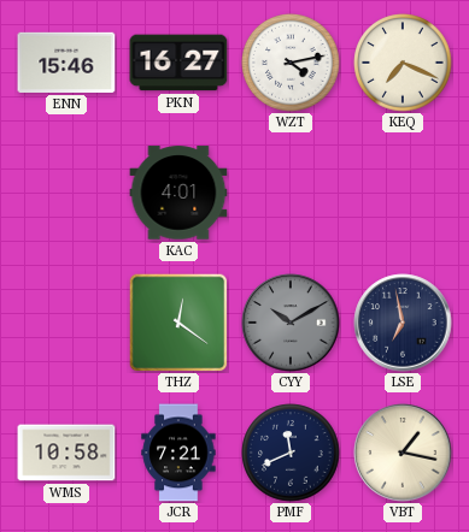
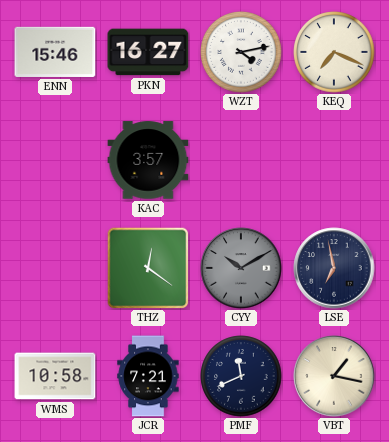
KAC: 4:01 -> 3:57 (148, 160)
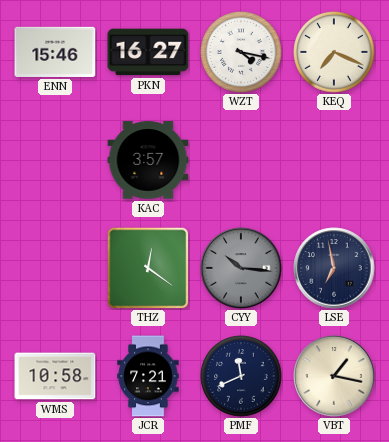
WZT: 4:13 -> 4:17 (241, 52)
CYY: 10:10 -> 10:16 (241, 268)
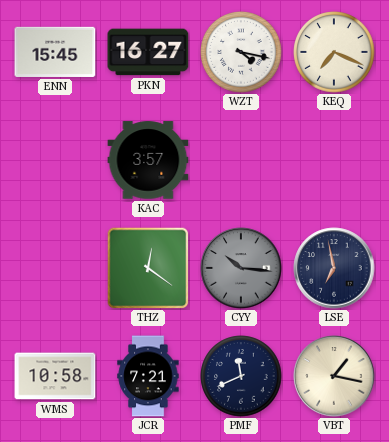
ENN: 15:46 -> 15:45 (55, 52)
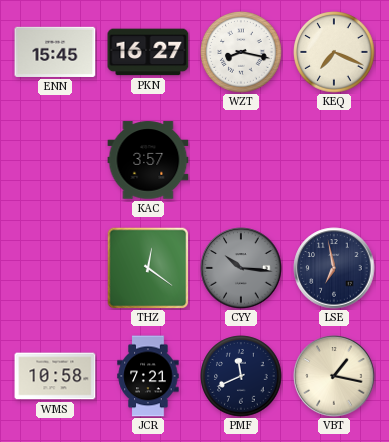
WZT: 4:17 -> 8:17 (241, 52)
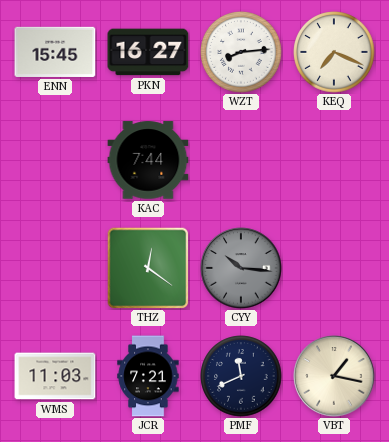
WZT: 8:17 -> 8:14 (241, 52)
KAC: 3:57 -> 7:44 (148, 160)
LSE: 6:58 -> none (334, 268)
WMS: 10:58 -> 11:03 (55, 376)
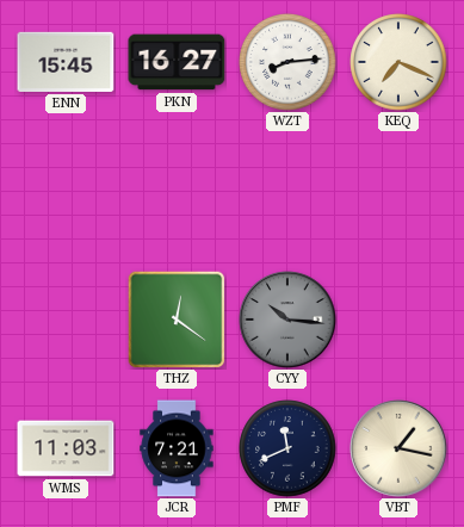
KAC: 7:44 -> none (148, 160)
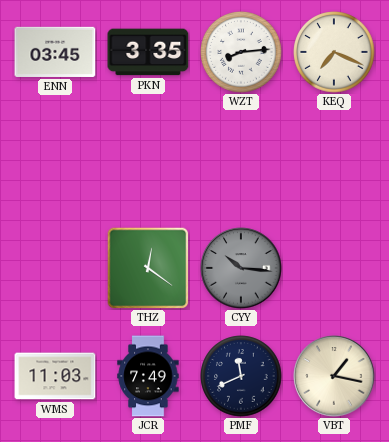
ENN: 15:45 -> 03:45 (55, 52)
PKN: 16:27 -> 3:35 (148, 52)
JCR: 7:21 -> 7:49 (148, 376)
